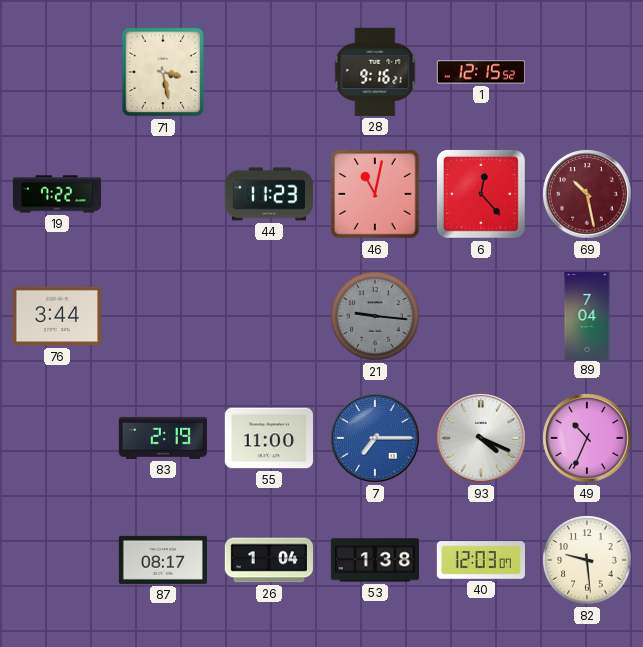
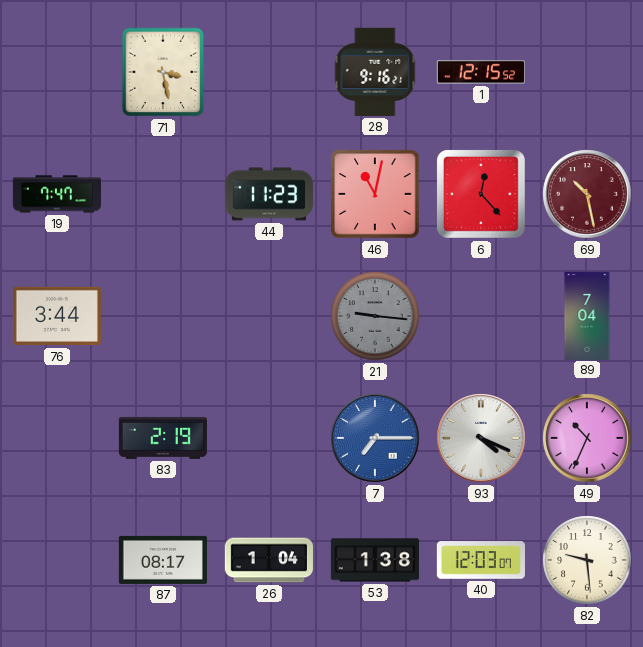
19: 7:22 -> 7:47 (56, 194)
55: 11:00 -> none (269, 438)
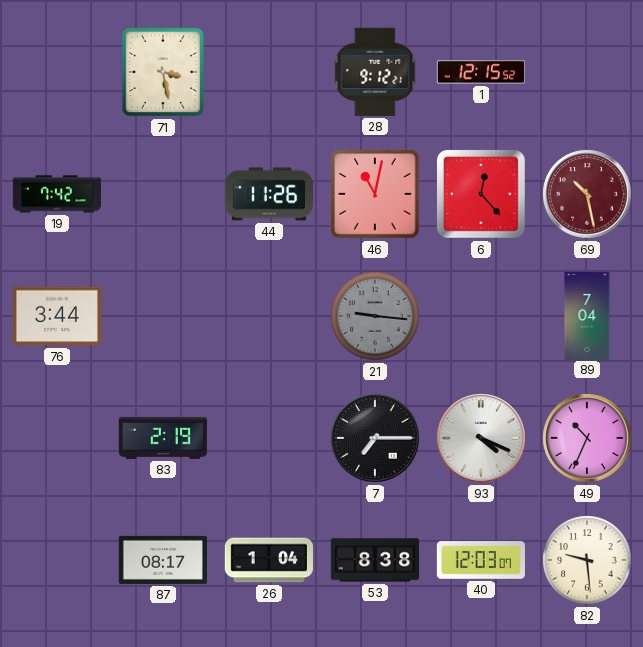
28: 9:16 -> 9:12 (375, 72)
19: 7:47 -> 7:42 (56, 194)
44: 11:23 -> 11:26 (269, 194)
7 dial: blue -> black (375, 438)
53: 1:38 -> 8:38 (374, 560)
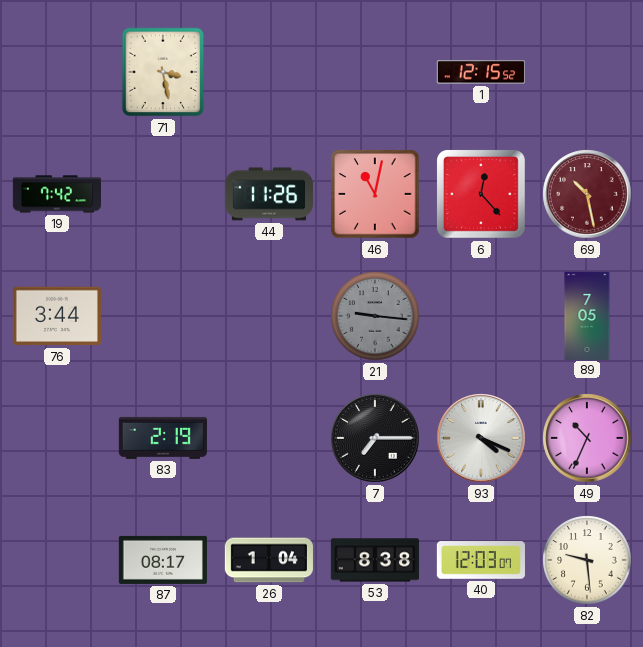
28: 9:12 -> none (375, 72)
89: 7:04 -> 7:05 (587, 315)
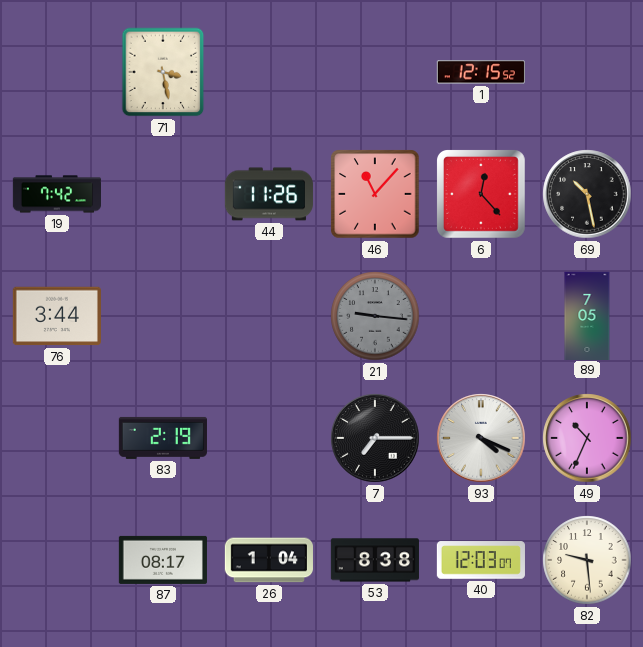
46: 11:02 -> 11:07 (375, 194)
69 dial: burgundy -> black (587, 194)
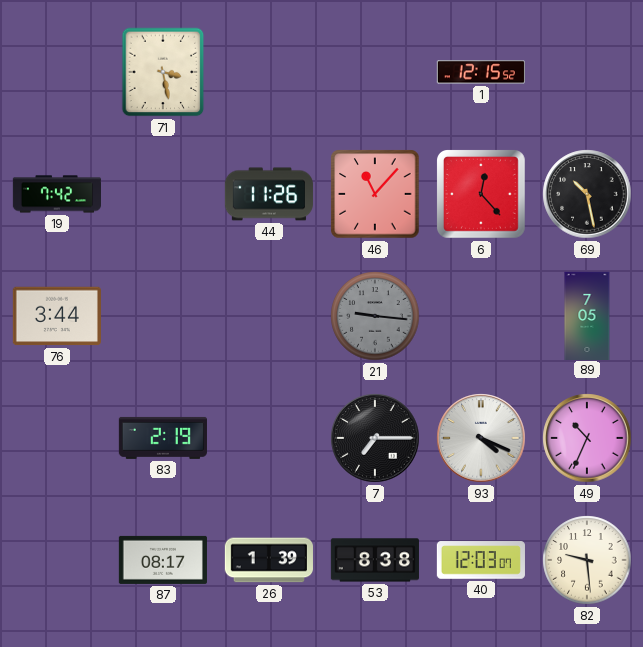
26: 1:04 -> 1:39 (269, 560)
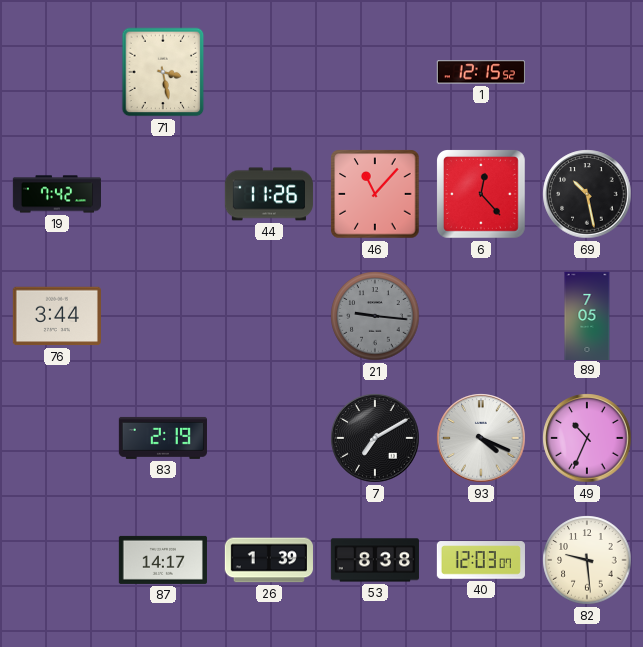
7: 7:15 -> 7:10 (375, 438)
87: 08:17 -> 14:17 (163, 560)
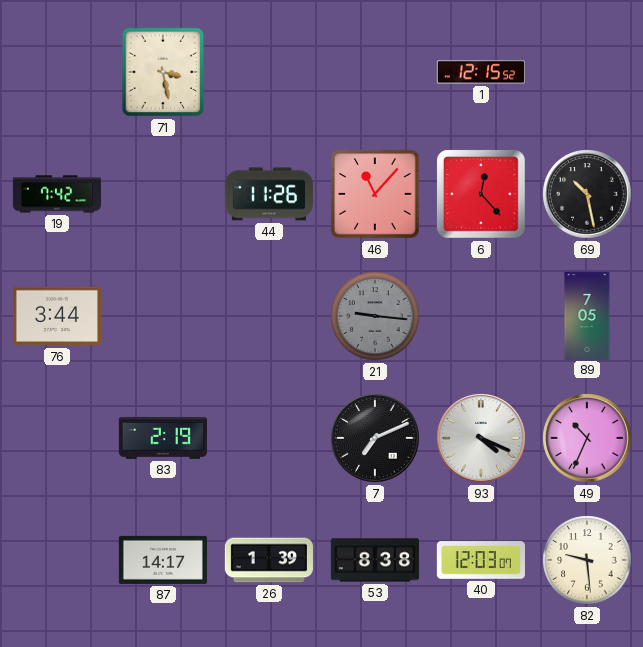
7: 7:10 -> 7:11 (375, 438)
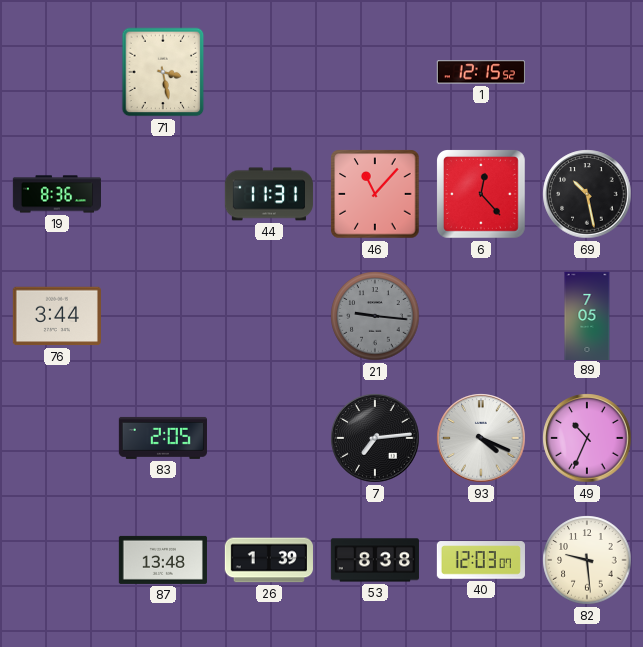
19: 7:42 -> 8:36 (56, 194)
44: 11:26 -> 11:31 (269, 194)
83: 2:19 -> 2:05 (163, 438)
7: 7:11 -> 7:14 (375, 438)
87: 14:17 -> 13:48 (163, 560)
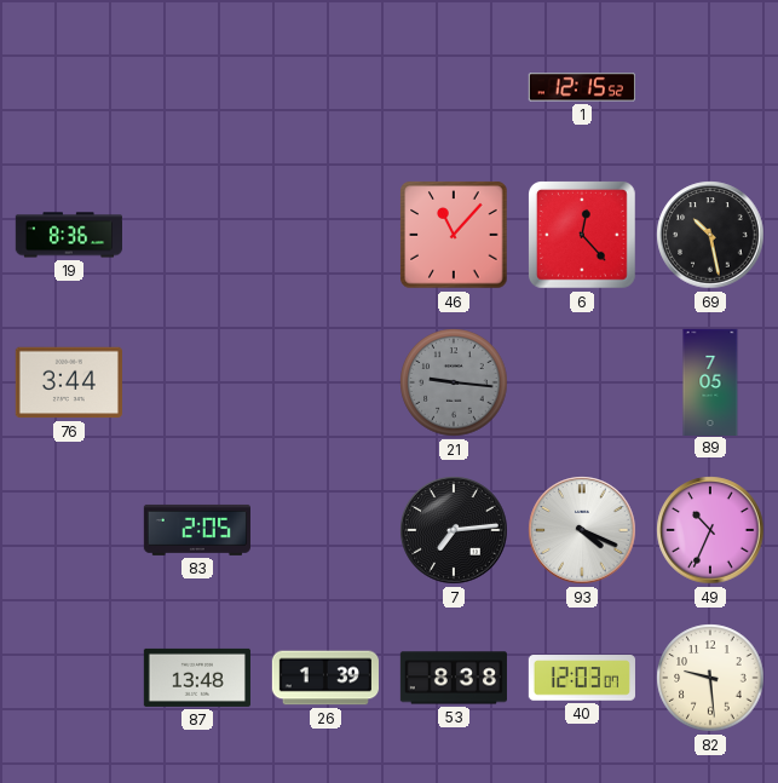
71: 3:28 -> none (163, 72)
44: 11:31 -> none (269, 194)
